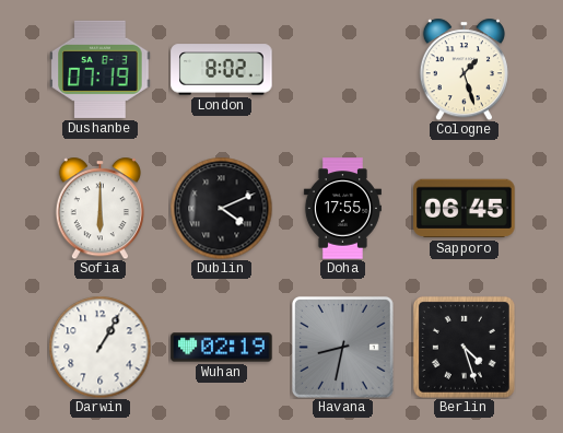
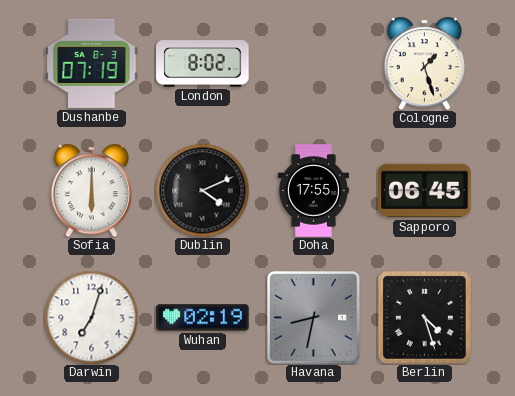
Darwin: 1:05 -> 7:03 (91, 317)
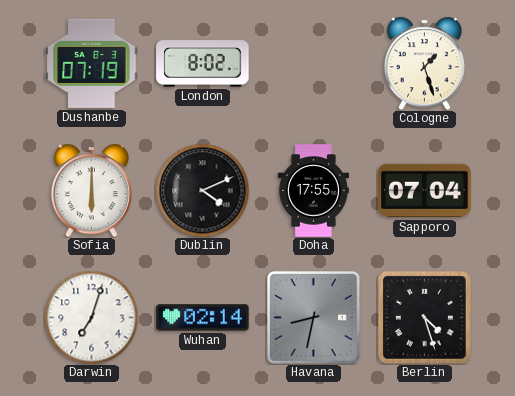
Sapporo: 06:45 -> 07:04 (425, 191)
Wuhan: 02:19 -> 02:14 (203, 318)
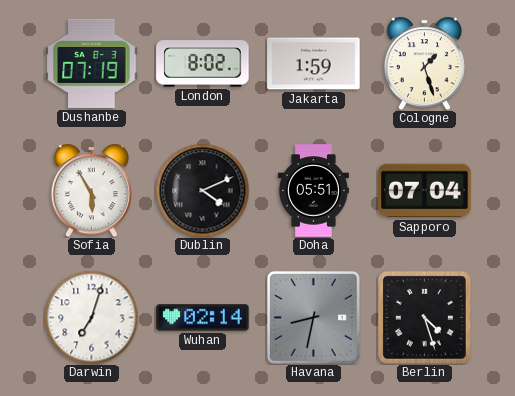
Jakarta: none -> 1:59 (314, 64)
Sofia: 6:00 -> 5:55 (91, 190)
Doha: 17:55 -> 05:51 (313, 191)
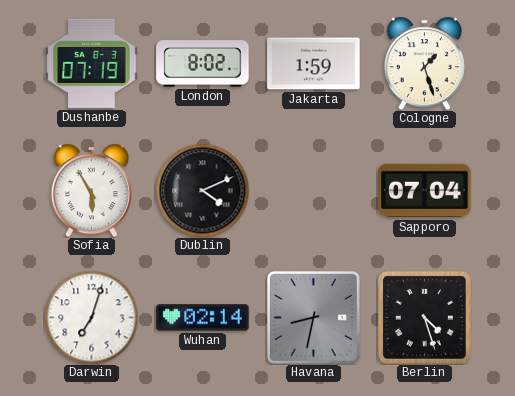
Doha: 05:51 -> none (313, 191)
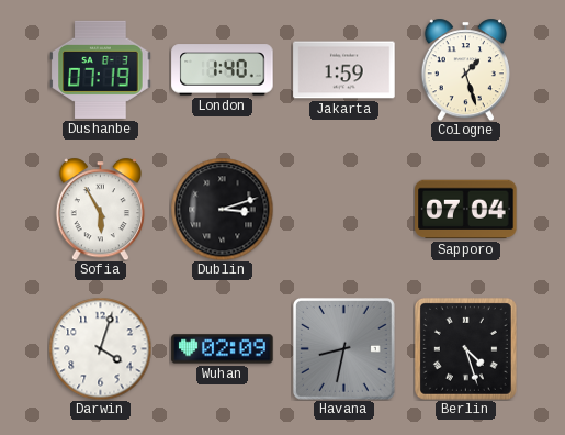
London: 8:02 -> 1:40 (223, 70)
Dublin: 4:11 -> 3:12 (222, 209)
Darwin: 7:03 -> 4:03 (100, 348)
Wuhan: 02:14 -> 02:09 (223, 349)
